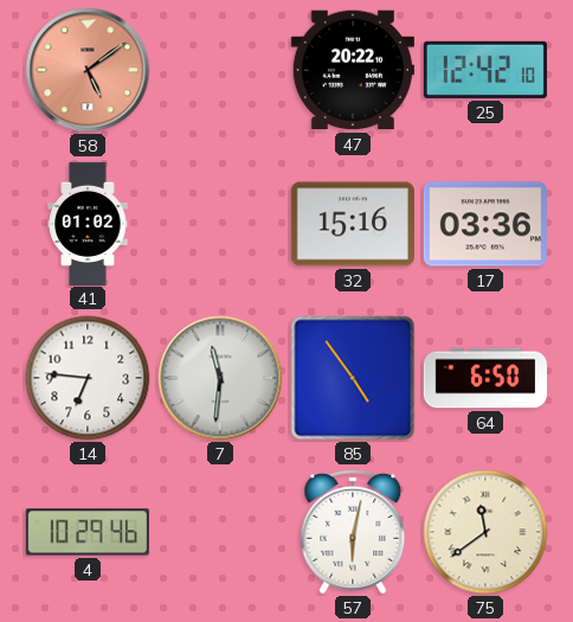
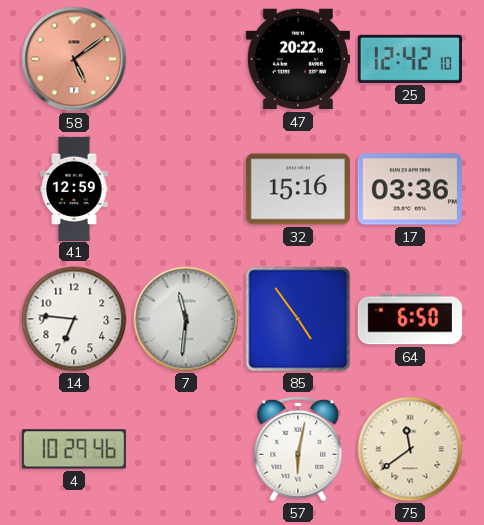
41: 01:02 -> 12:59 (74, 188)
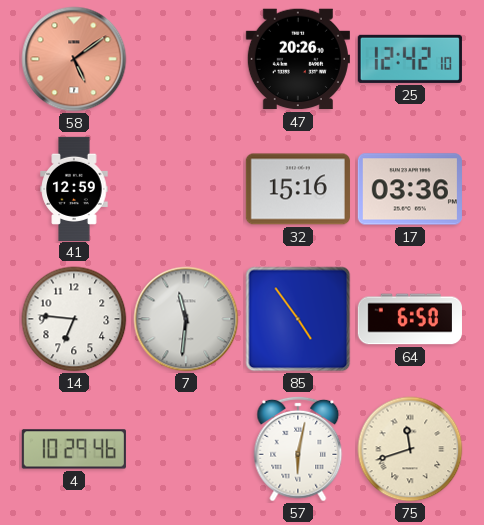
47: 20:22 -> 20:26 (298, 59)
75: 11:39 -> 11:42 (410, 449)
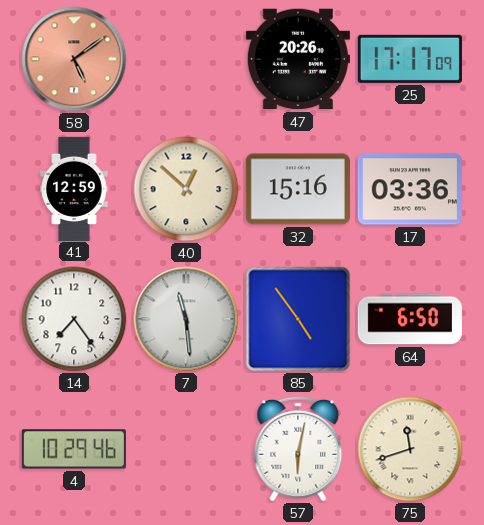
25: 12:42 -> 17:17 (410, 59)
40: none -> 12:52 (186, 189)
14: 6:46 -> 7:24 (74, 319)
7: 11:31 -> 11:29 (186, 319)
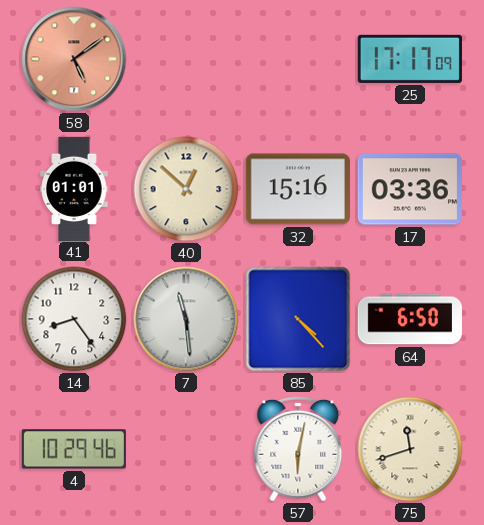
47: 20:26 -> none (298, 59)
41: 12:59 -> 01:01 (74, 188)
14: 7:24 -> 8:24 (74, 319)
85: 4:54 -> 4:23 (298, 319)
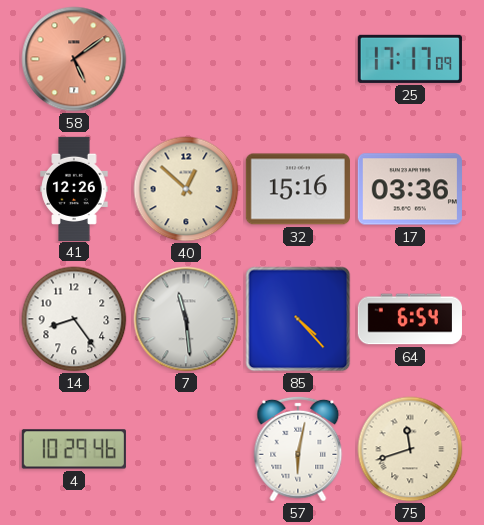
41: 01:01 -> 12:26 (74, 188)
64: 6:50 -> 6:54 (410, 319)
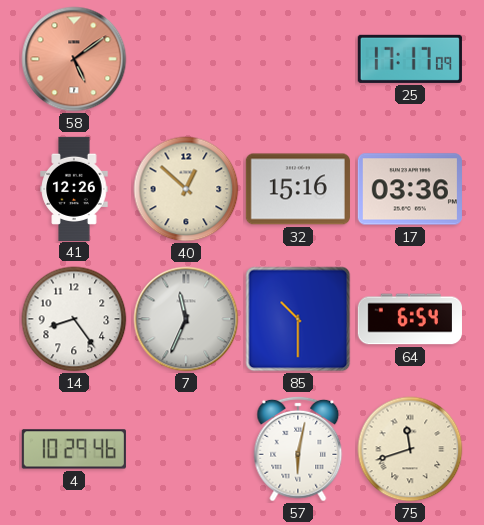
7: 11:29 -> 11:34 (186, 319)
85: 4:23 -> 10:30 (298, 319)
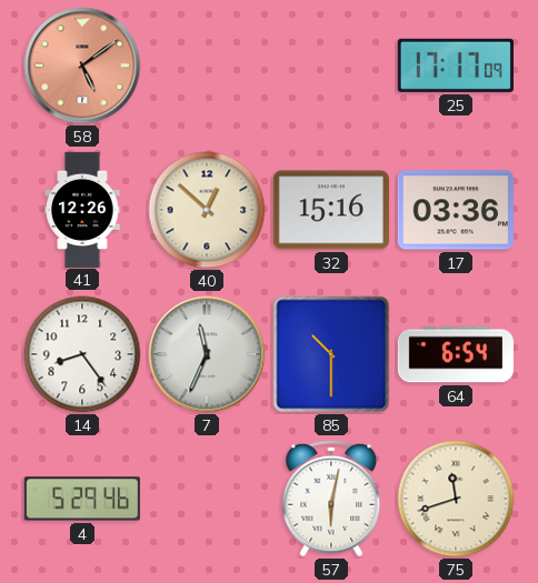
4: 10:29 -> 5:29 (82, 499)
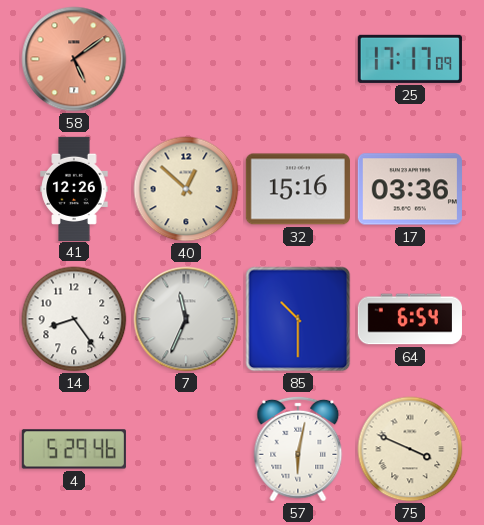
75: 11:42 -> 3:49 (410, 449)
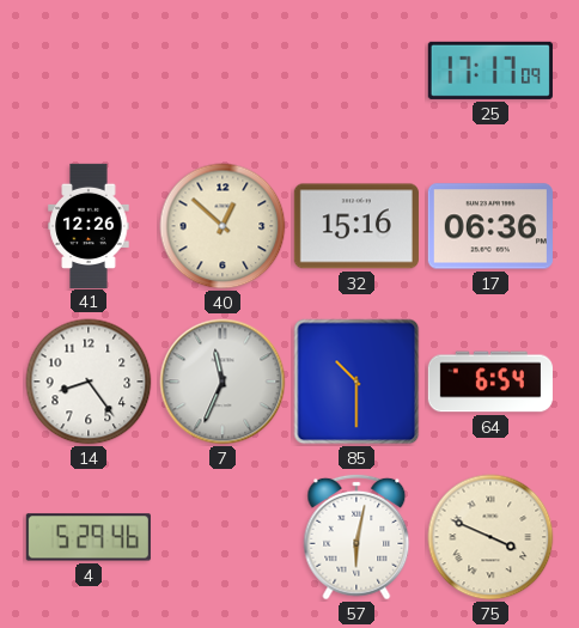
58: 5:09 -> none (74, 59)
17: 03:36 -> 06:36 (490, 226)
